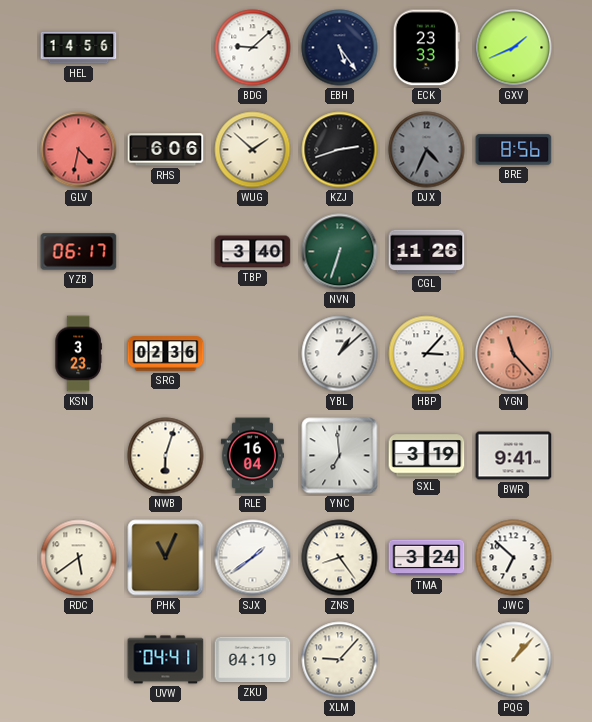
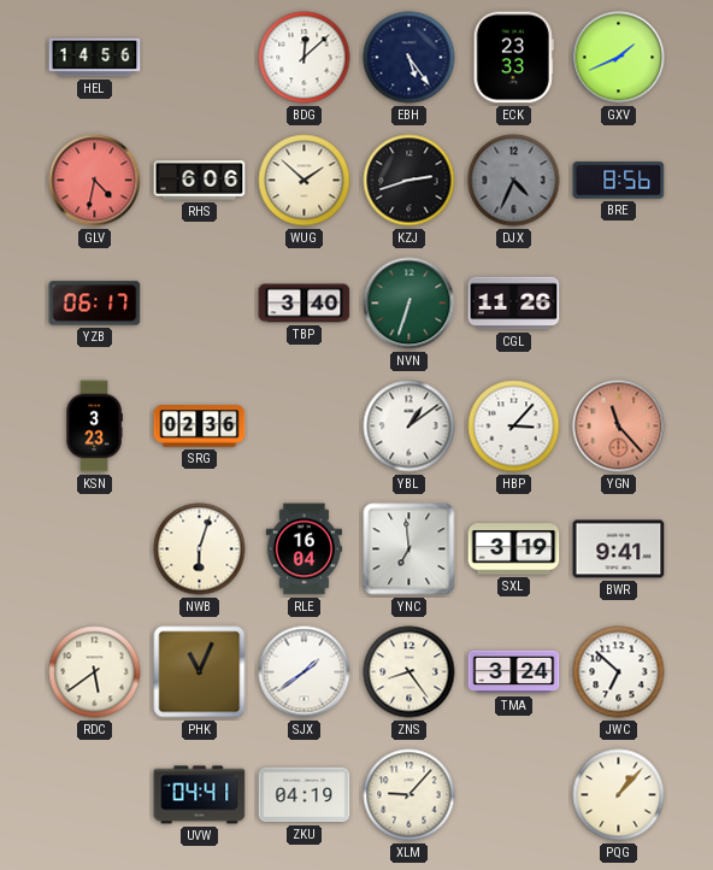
BDG: 9:08 -> 12:08 (305, 58)
YBL: 1:08 -> 1:09 (409, 427)
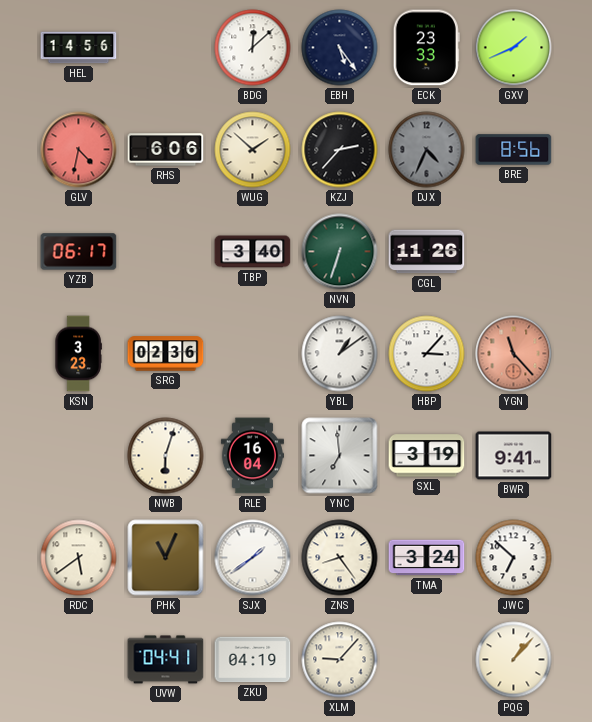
KZJ: 2:42 -> 2:37 (340, 150)
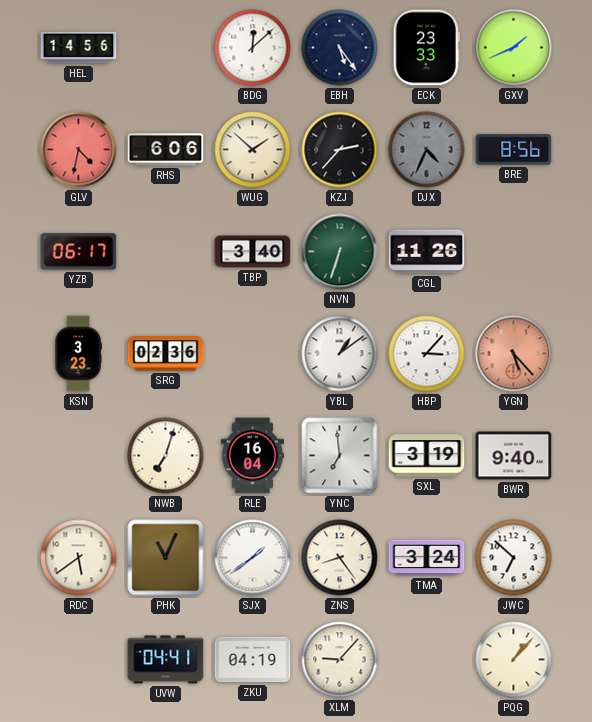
YGN: 11:23 -> 5:23 (514, 354)
NWB: 6:03 -> 7:03 (166, 456)
BWR: 9:41 -> 9:40 (514, 456)
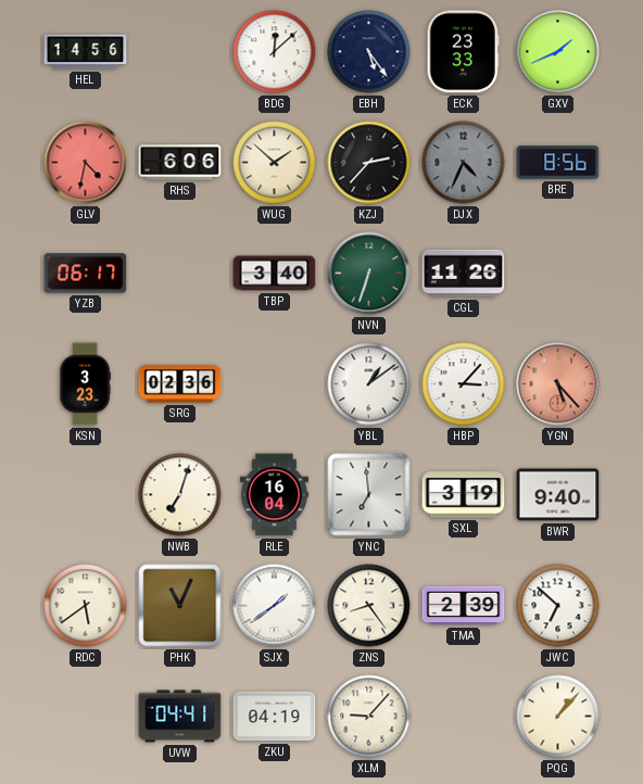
TMA: 3:24 -> 2:39 (464, 606)
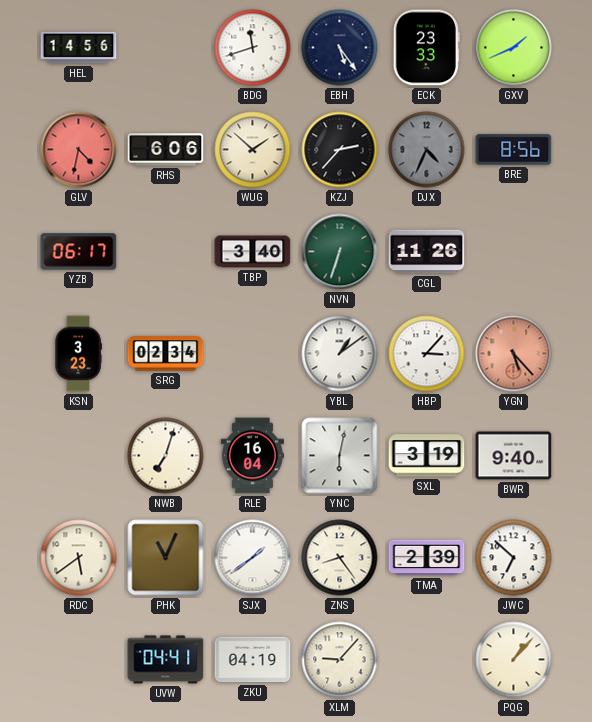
BDG: 12:08 -> 11:42 (253, 48)
SRG: 02:36 -> 02:34 (166, 354)
YNC: 6:59 -> 6:02 (340, 456)
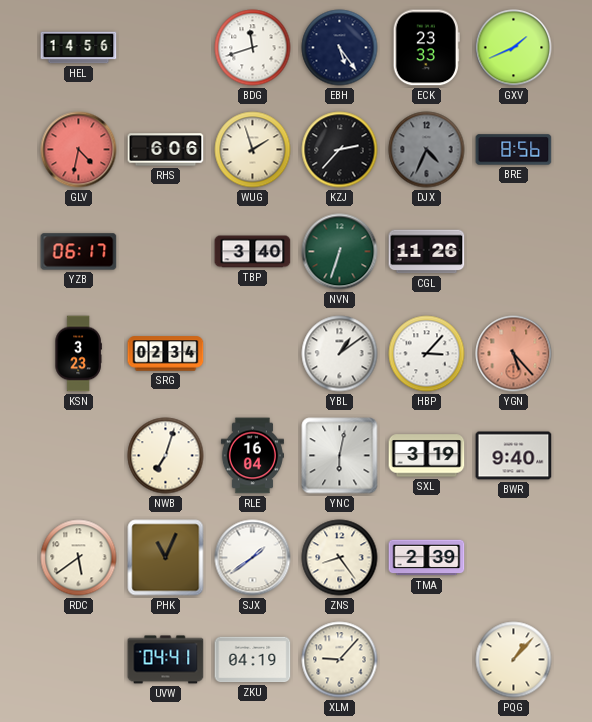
WUG: 1:52 -> 1:57 (253, 150)
JWC: 6:52 -> none (514, 558)
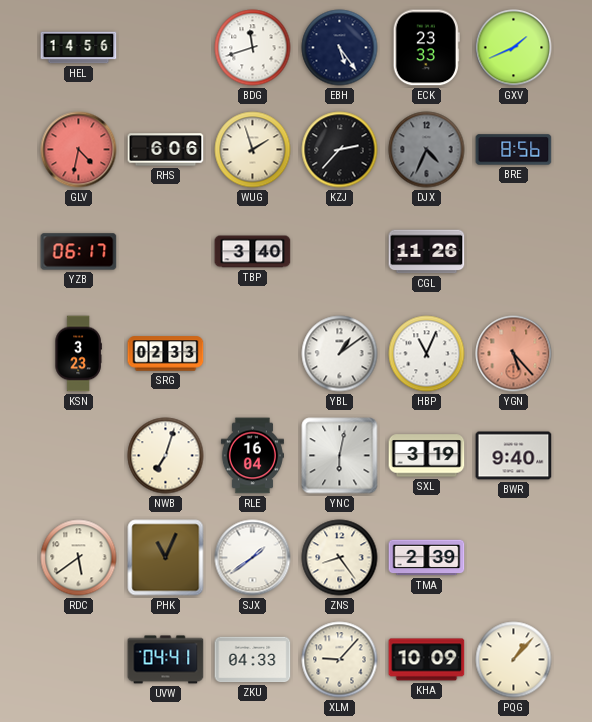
NVN: 6:33 -> none (340, 252)
SRG: 02:34 -> 02:33 (166, 354)
HBP: 3:07 -> 11:04 (427, 354)
ZKU: 04:19 -> 04:33 (253, 660)
KHA: none -> 10:09 (427, 660)
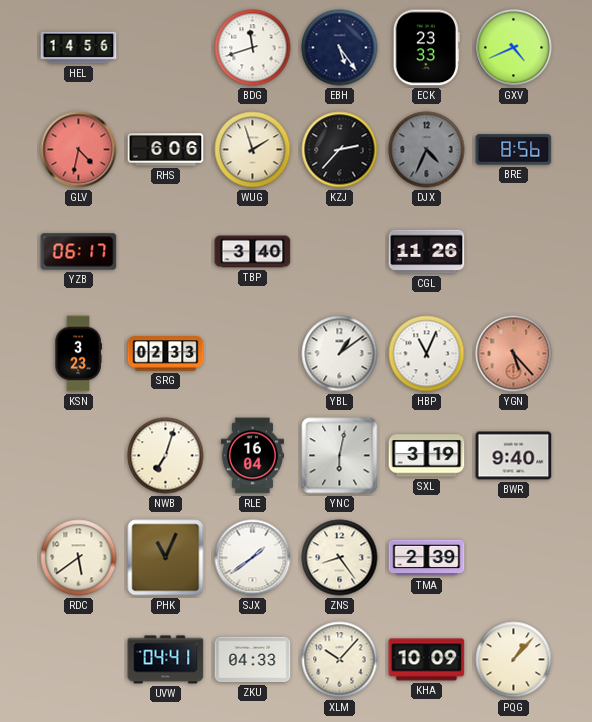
GXV: 1:41 -> 4:41 (514, 48)
XLM: 9:07 -> 10:07 (340, 660)
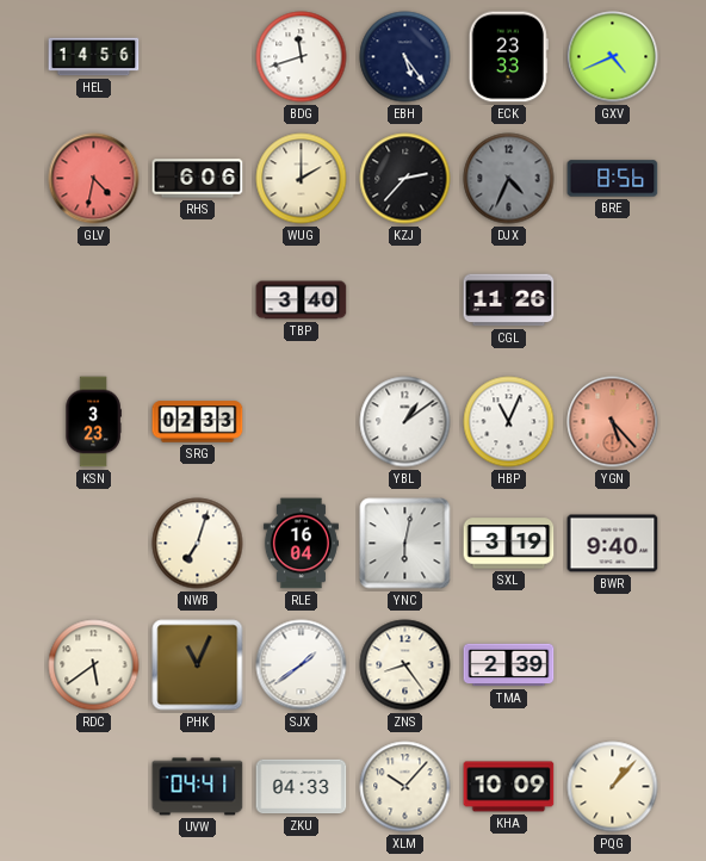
WUG: 1:57 -> 2:00 (302, 179)
YZB: 06:17 -> none (79, 252)
